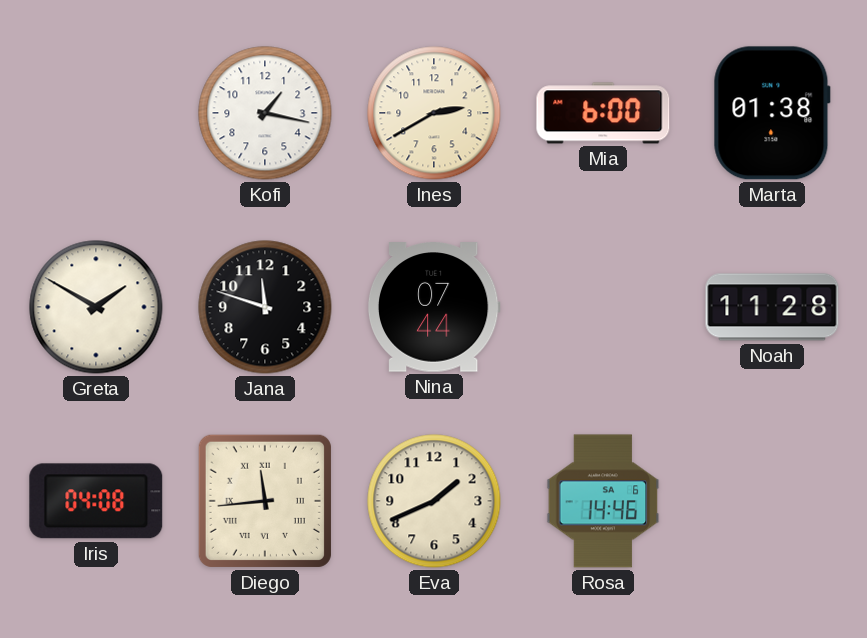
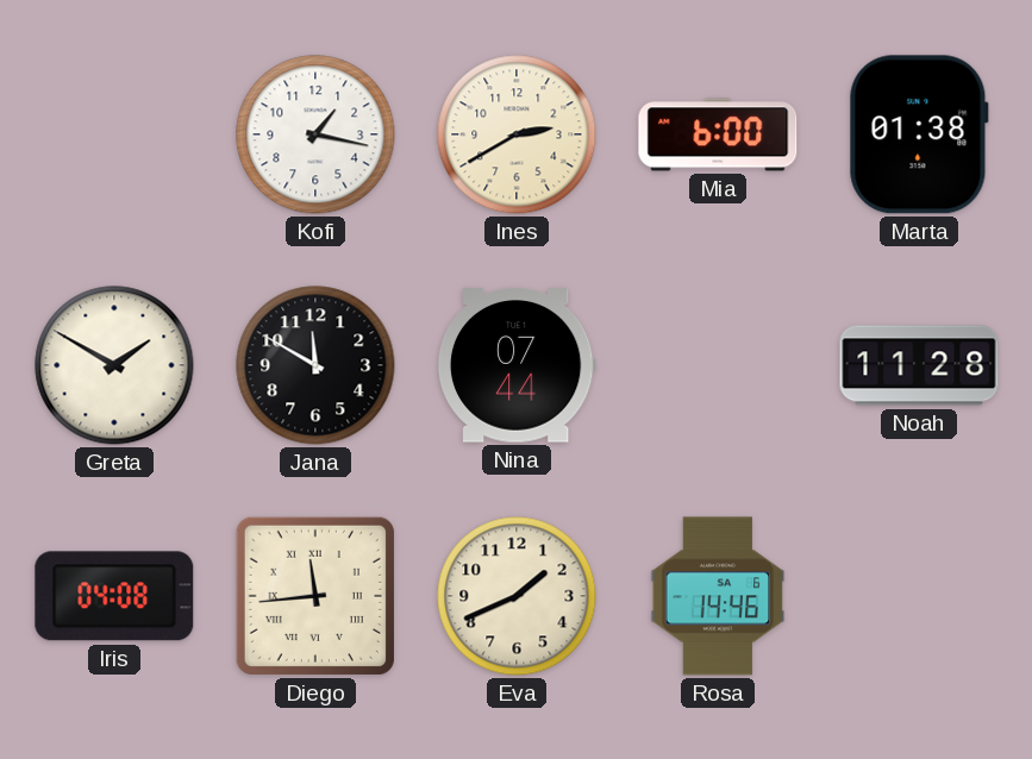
Jana: 11:48 -> 11:50 (315, 365)
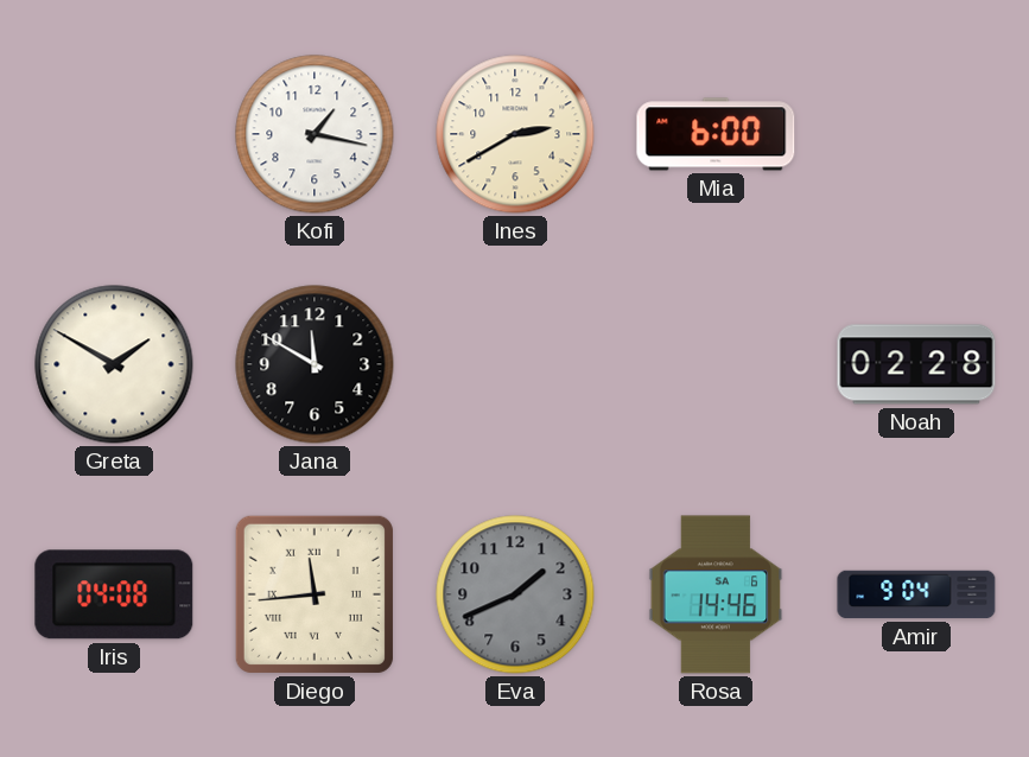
Marta: 01:38 -> none (919, 134)
Nina: 07:44 -> none (517, 365)
Noah: 11:28 -> 02:28 (916, 364)
Eva dial: cream -> grey (515, 594)
Amir: none -> 9:04 (916, 594)
